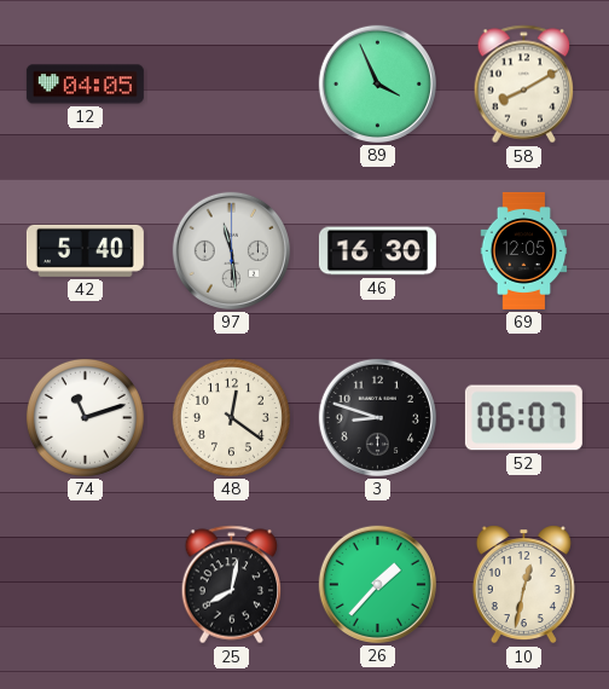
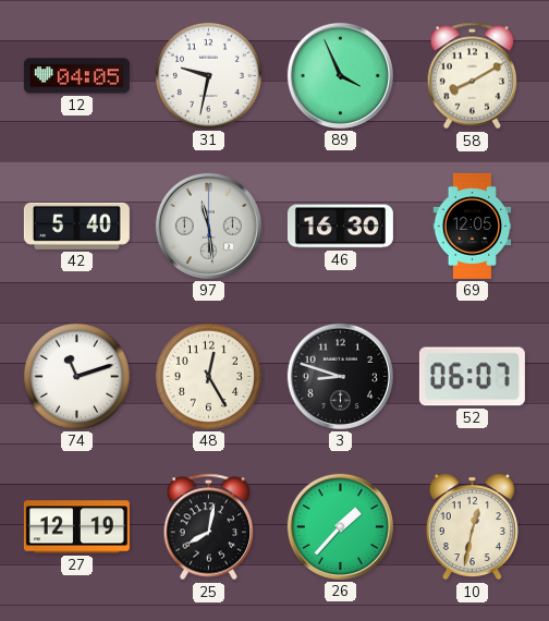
31: none -> 9:32 (208, 75)
48: 12:21 -> 12:25 (208, 376)
27: none -> 12:19 (76, 527)
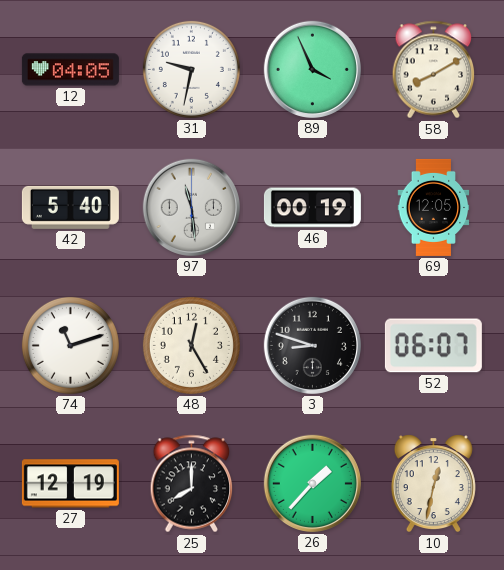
46: 16:30 -> 00:19 (312, 208)
25: 8:02 -> 8:00 (192, 484)
